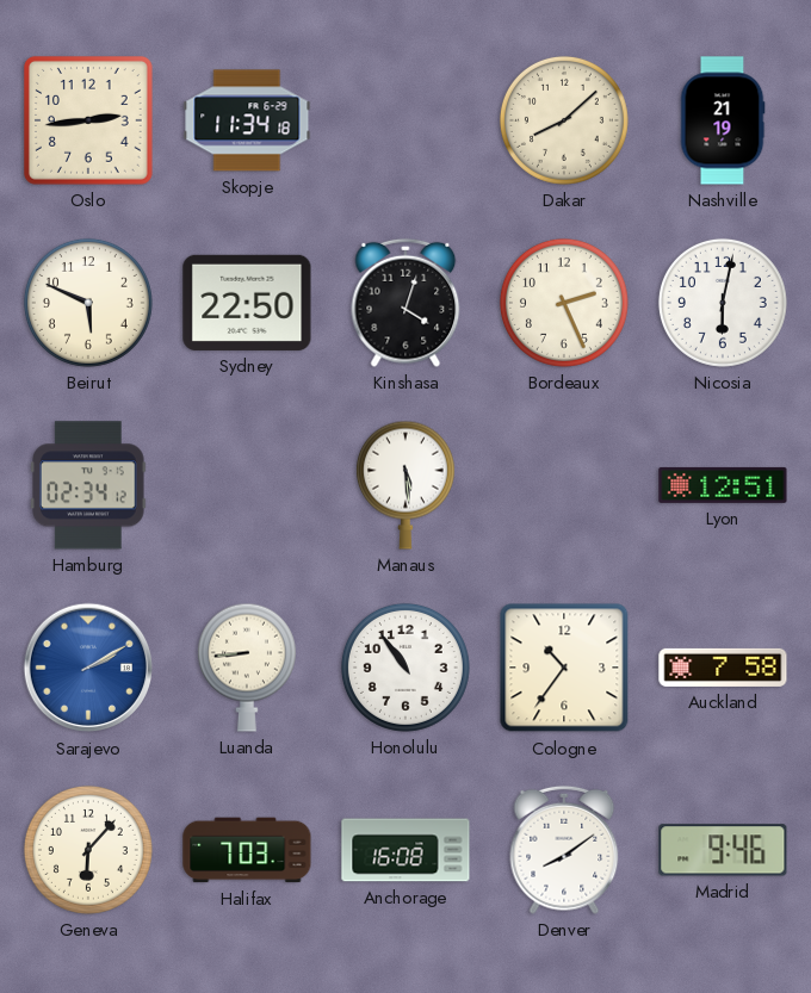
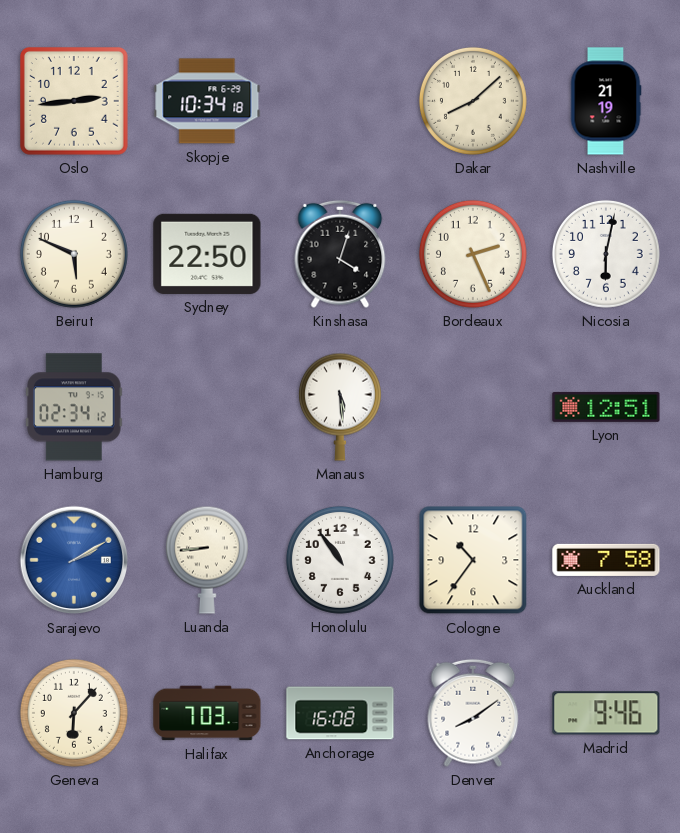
Skopje: 11:34 -> 10:34 (207, 101)
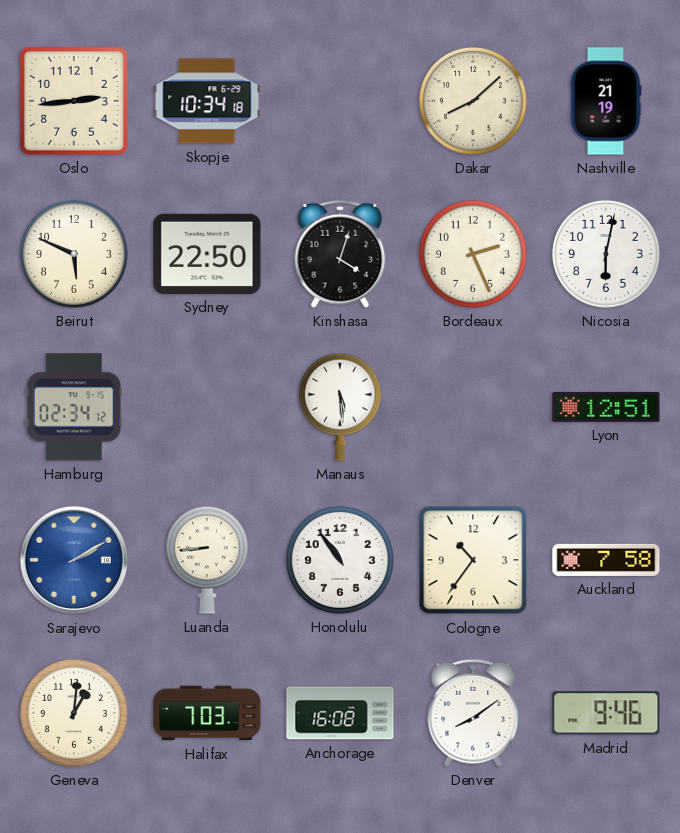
Geneva: 6:07 -> 1:01 (74, 713)
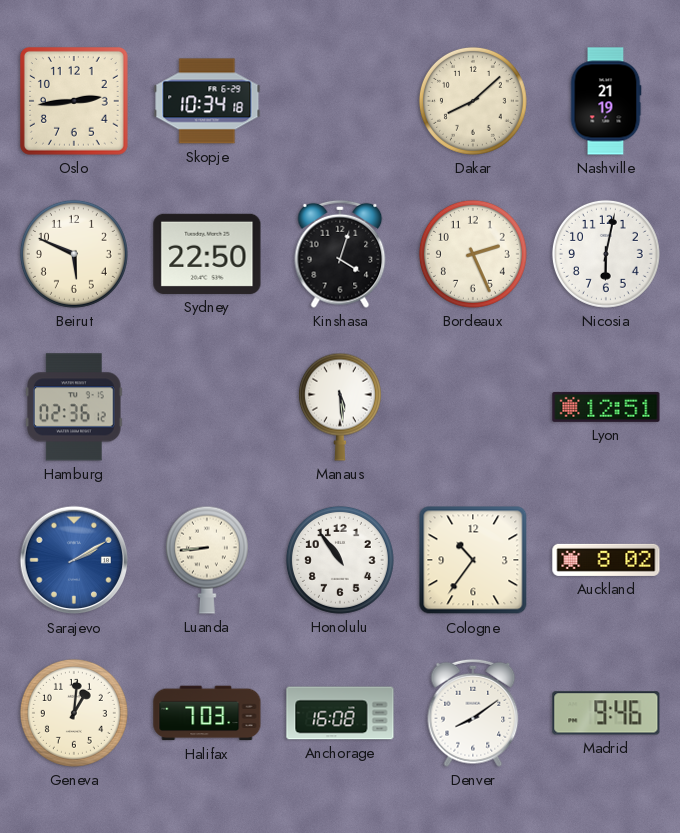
Hamburg: 02:34 -> 02:36 (75, 407)
Auckland: 7:58 -> 8:02 (606, 560)
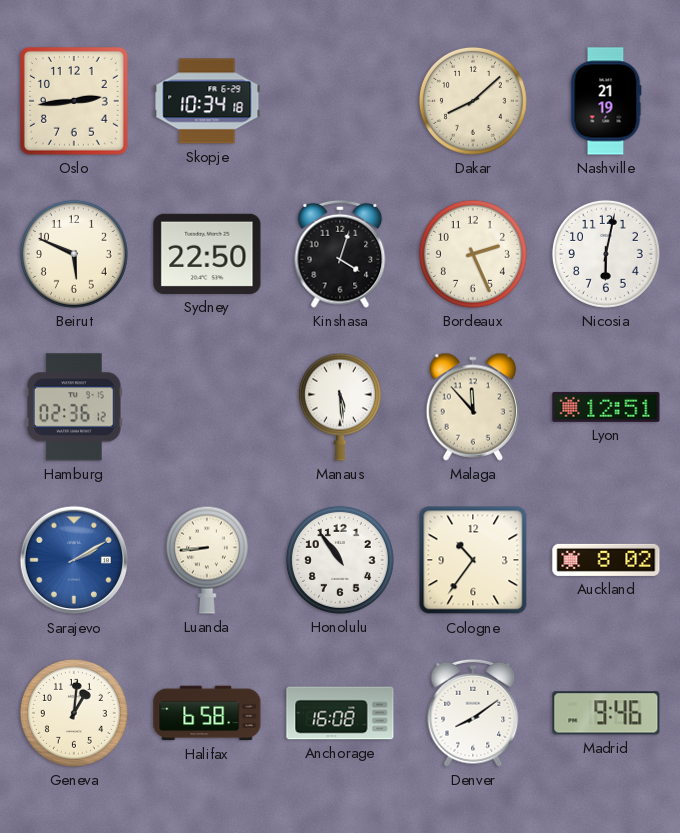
Malaga: none -> 11:53 (472, 407)
Halifax: 7:03 -> 6:58 (207, 713)
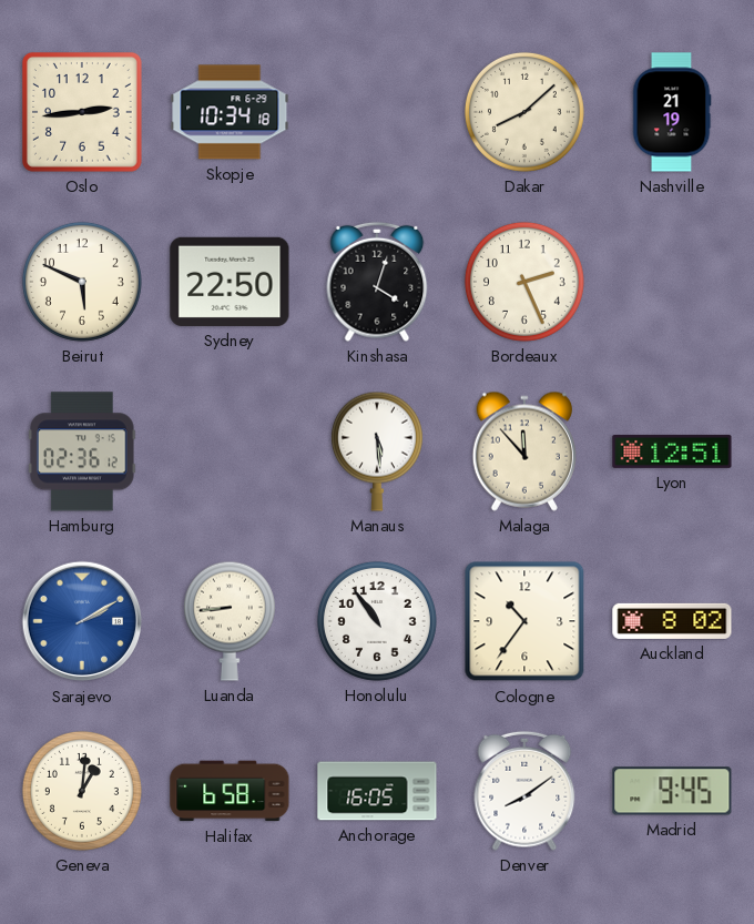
Nicosia: 6:02 -> none (606, 254)
Anchorage: 16:08 -> 16:05 (377, 791)
Madrid: 9:46 -> 9:45 (672, 791)
